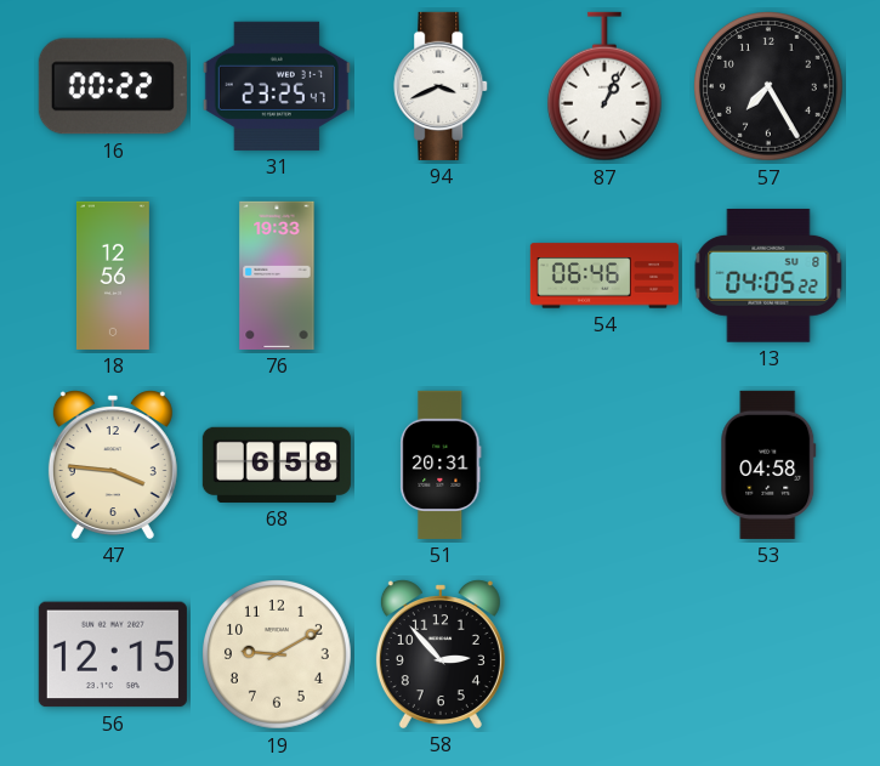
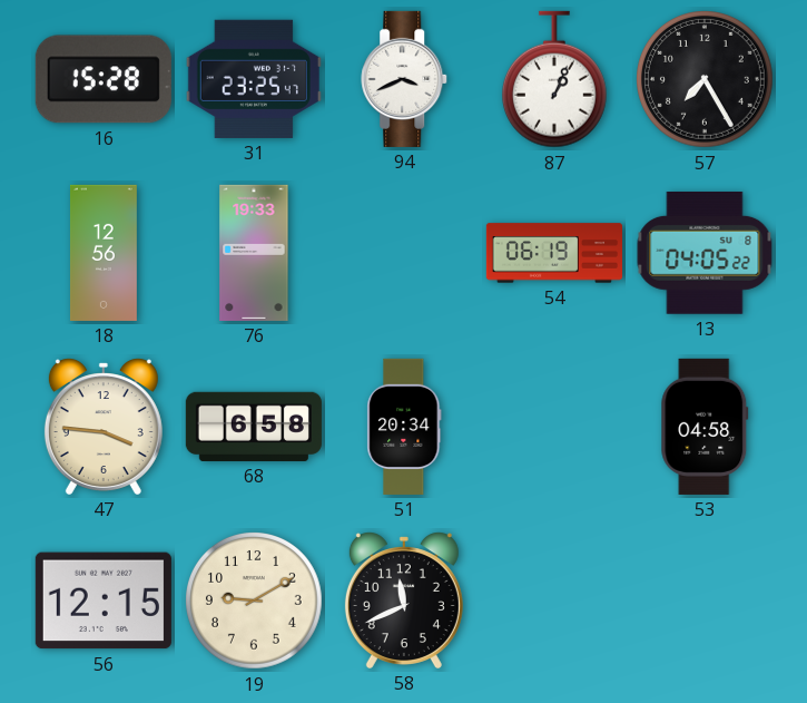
16: 00:22 -> 15:28 (104, 79)
54: 06:46 -> 06:19 (553, 253)
51: 20:31 -> 20:34 (404, 427)
58: 2:53 -> 11:41 (404, 601)
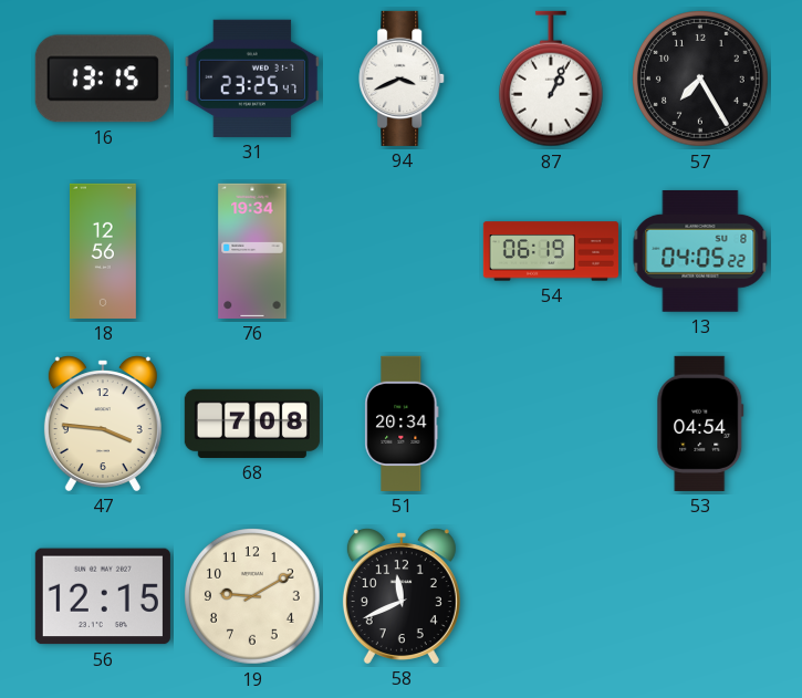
16: 15:28 -> 13:15 (103, 79)
76: 19:33 -> 19:34 (252, 251)
68: 6:58 -> 7:08 (252, 424)
53: 04:58 -> 04:54 (700, 424)
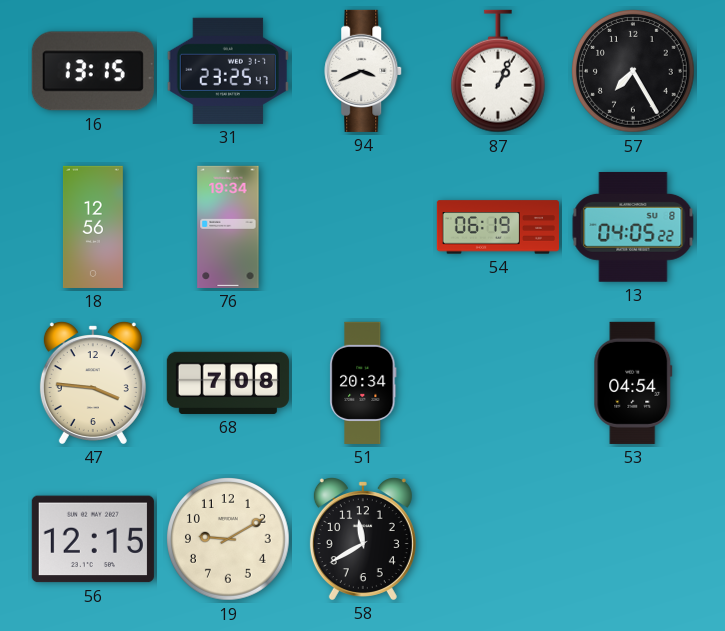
58: 11:41 -> 11:40 (363, 539)
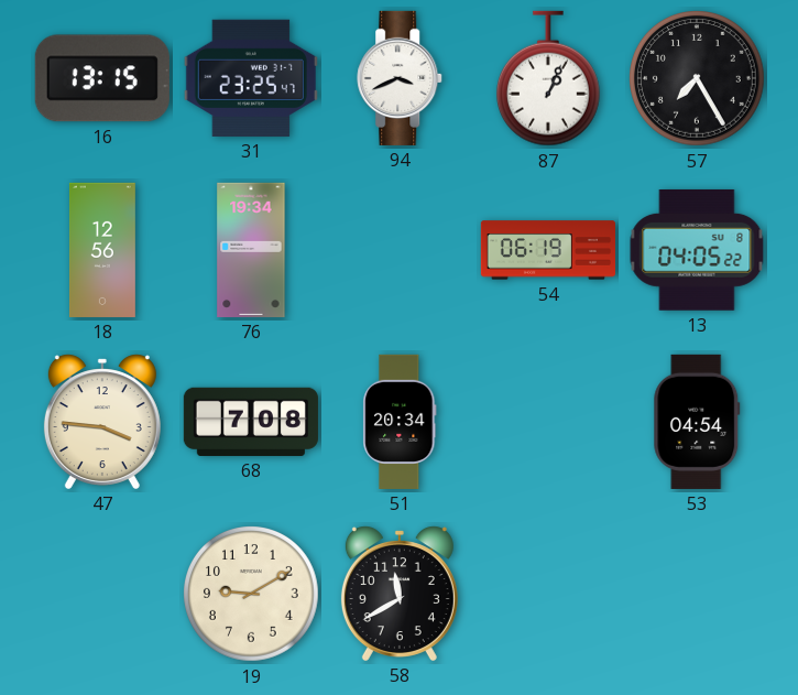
56: 12:15 -> none (93, 539)
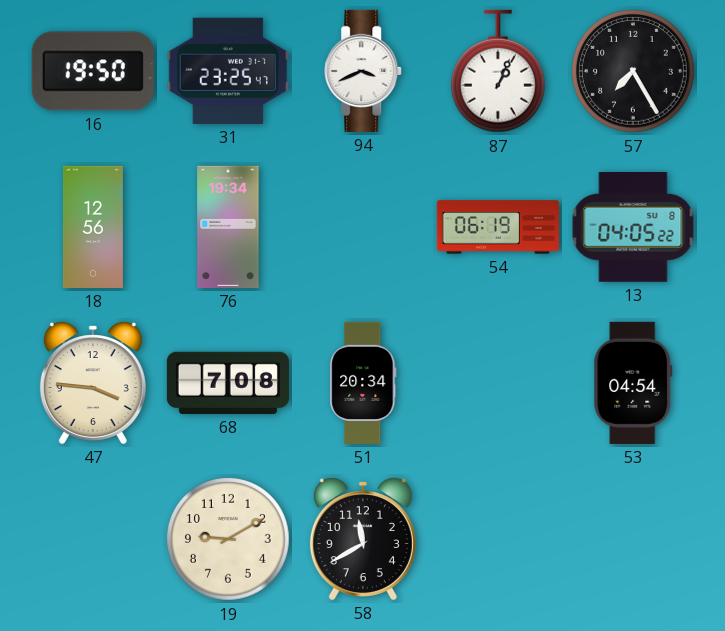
16: 13:15 -> 19:50 (93, 71)
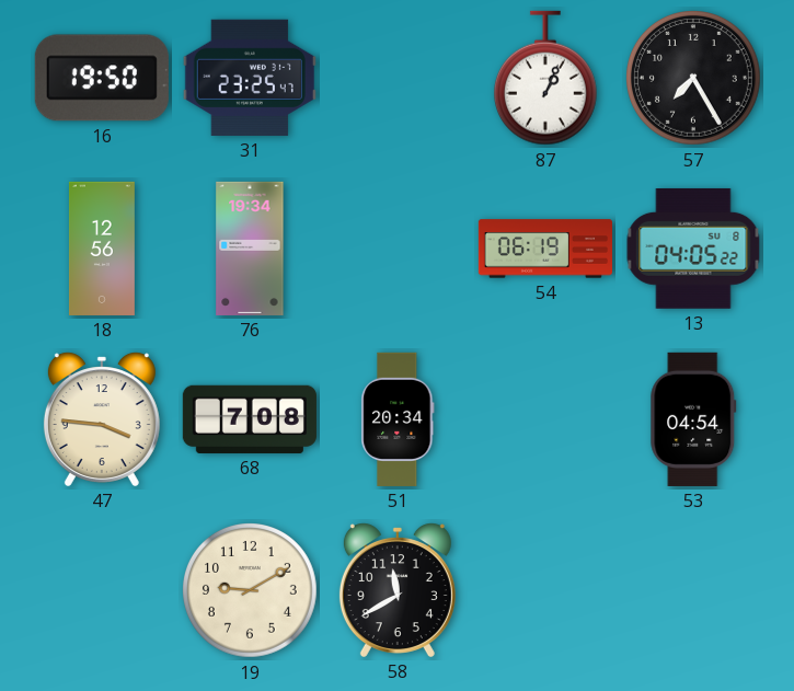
94: 3:41 -> none (364, 71)
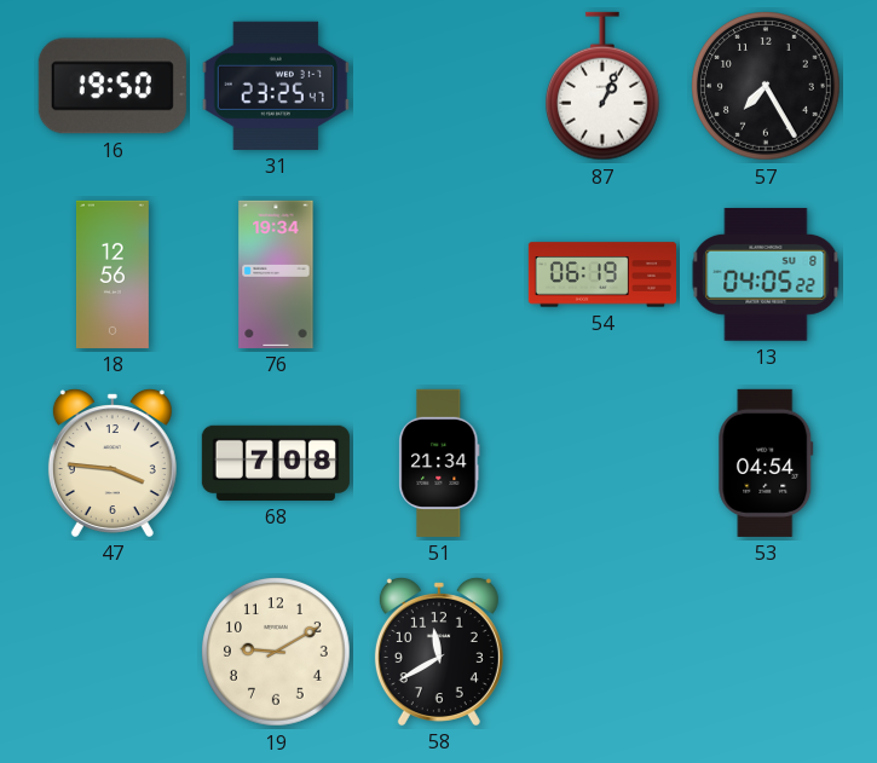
51: 20:34 -> 21:34 (439, 463)
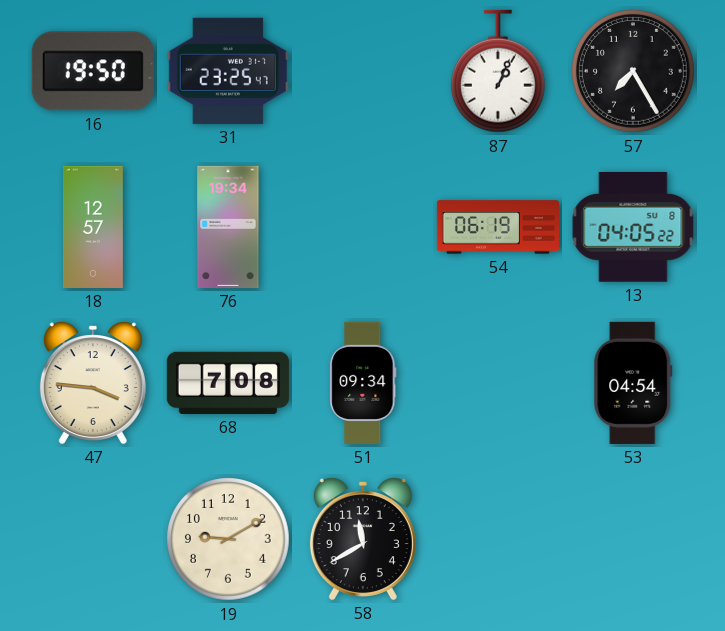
18: 12:56 -> 12:57 (93, 227)
51: 21:34 -> 09:34 (363, 383)
